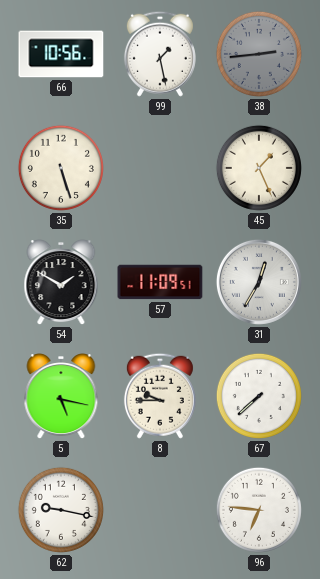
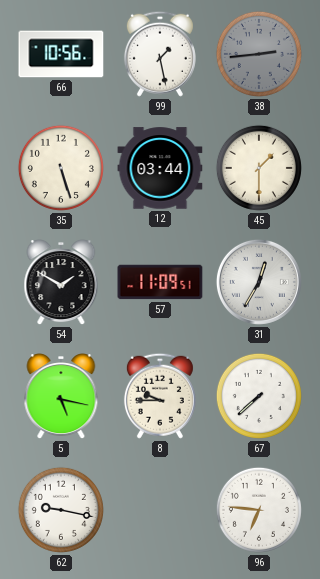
12: none -> 03:44 (160, 168)
45: 1:26 -> 1:30 (259, 168)
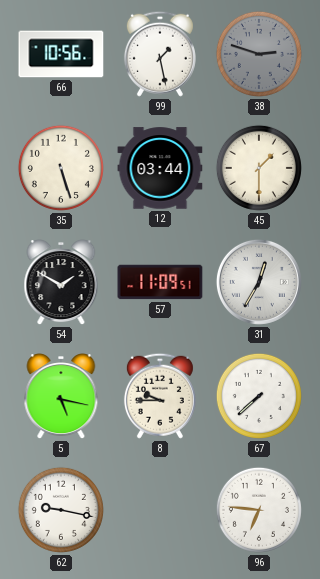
38: 2:44 -> 2:48 (259, 54)
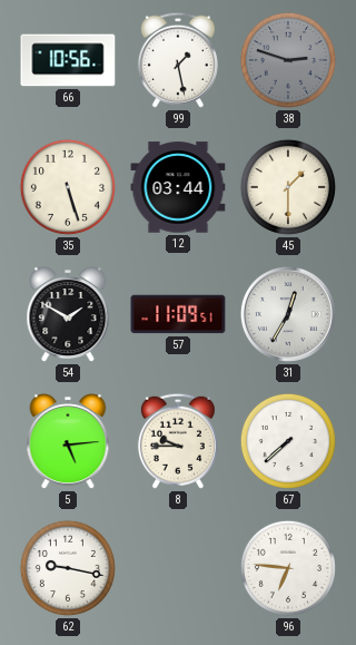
5: 5:17 -> 5:14 (68, 442)
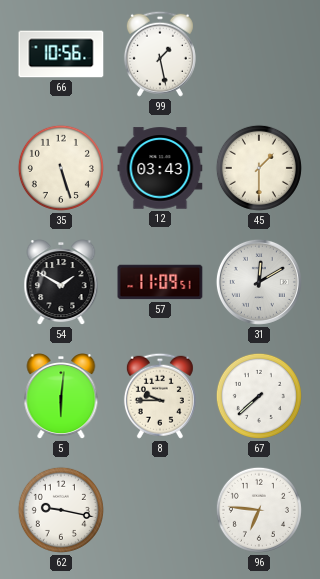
38: 2:48 -> none (288, 60)
12: 03:44 -> 03:43 (160, 168)
31: 12:35 -> 12:10 (259, 282)
5: 5:14 -> 6:01 (61, 397)
